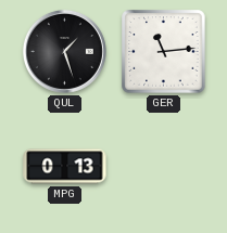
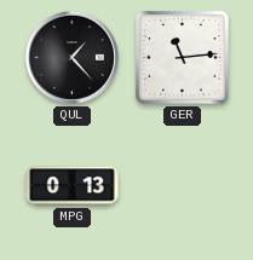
QUL: 1:27 -> 1:23 (71, 57)
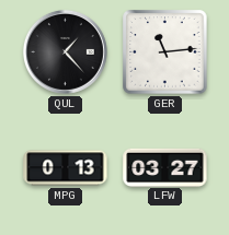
LFW: none -> 03:27 (165, 167)
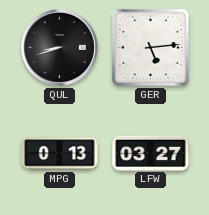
QUL: 1:23 -> 8:42 (59, 47)
GER: 11:14 -> 5:14 (151, 48)
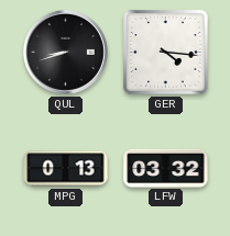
GER: 5:14 -> 4:16 (166, 53)
LFW: 03:27 -> 03:32 (166, 168)
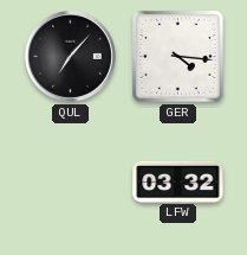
QUL: 8:42 -> 7:07 (70, 56)
MPG: 0:13 -> none (66, 169)
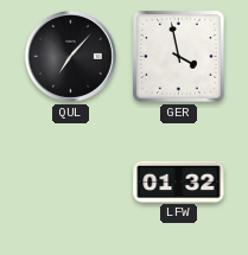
GER: 4:16 -> 3:58 (179, 57)
LFW: 03:32 -> 01:32 (179, 181)
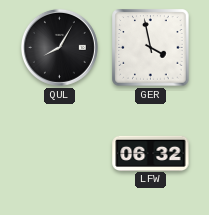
QUL: 7:07 -> 8:05 (59, 47)
LFW: 01:32 -> 06:32 (151, 153)
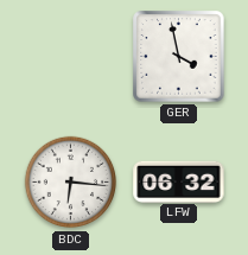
QUL: 8:05 -> none (59, 47)
BDC: none -> 6:16 (71, 183)
